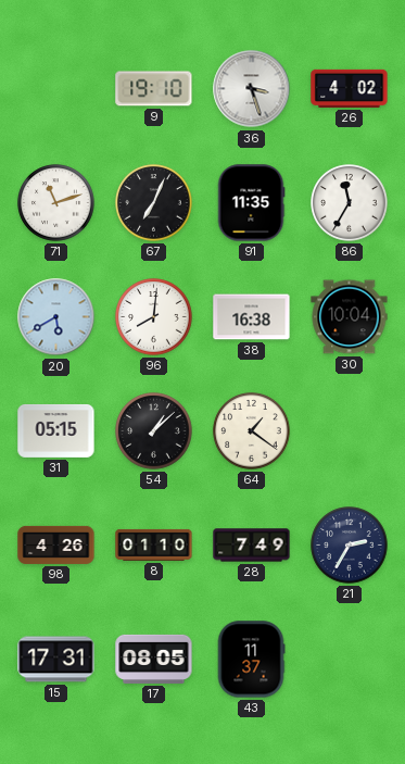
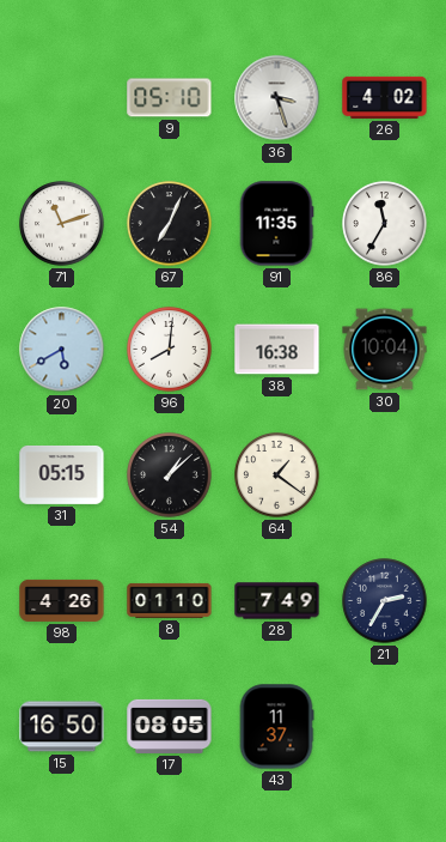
9: 19:10 -> 05:10 (170, 98)
15: 17:31 -> 16:50 (62, 727)
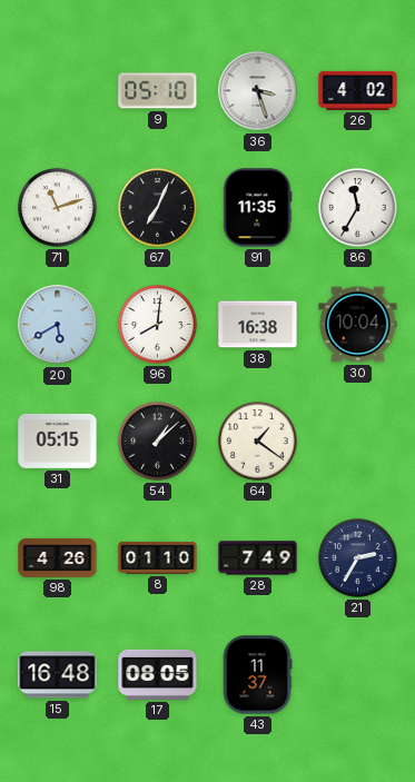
15: 16:50 -> 16:48 (58, 675)
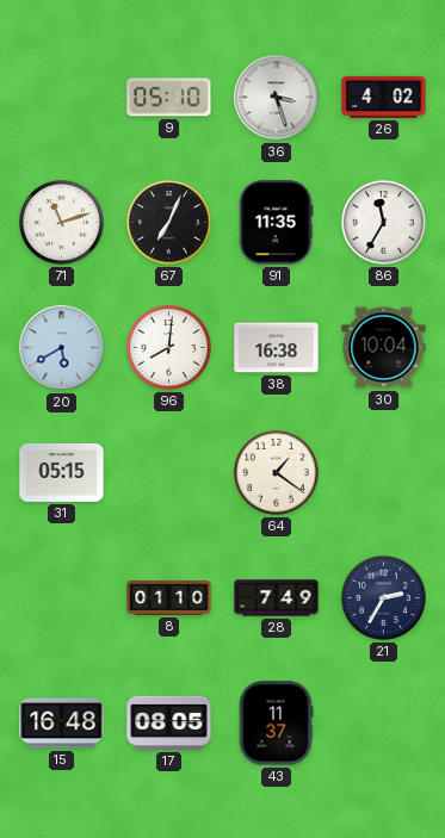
54: 1:08 -> none (158, 442)
98: 4:26 -> none (58, 557)
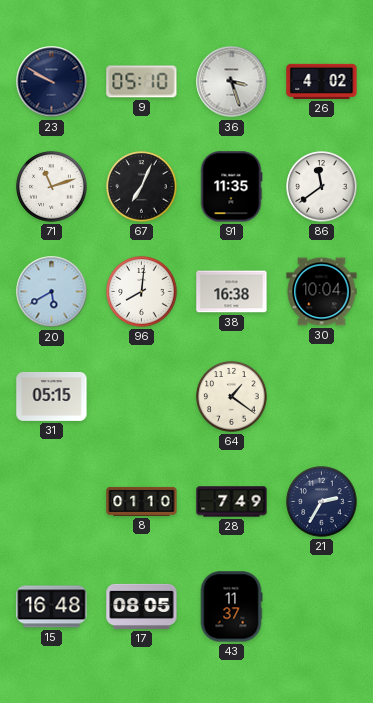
23: none -> 9:50 (52, 82)
86: 11:35 -> 11:39 (322, 187)
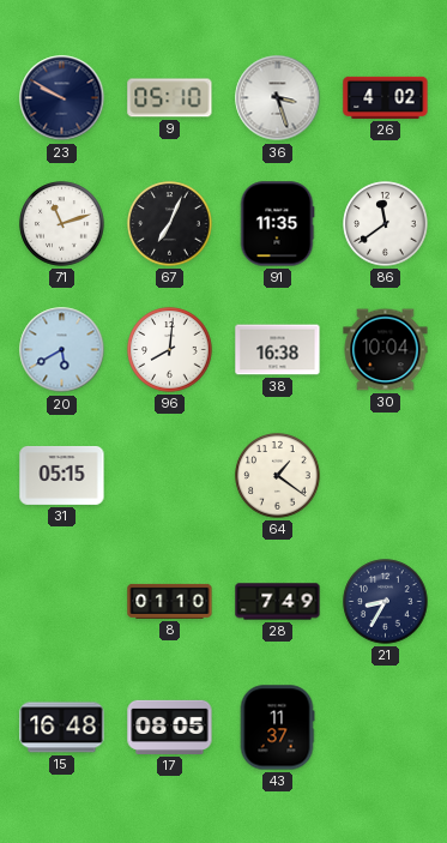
21: 2:35 -> 8:35 (386, 602)
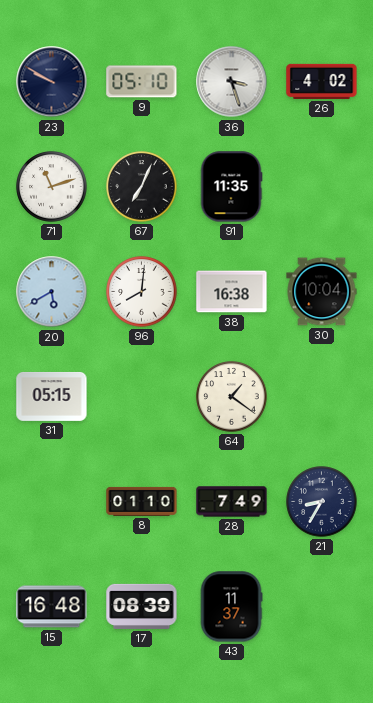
86: 11:39 -> none (386, 224)
17: 08:05 -> 08:39 (142, 606)
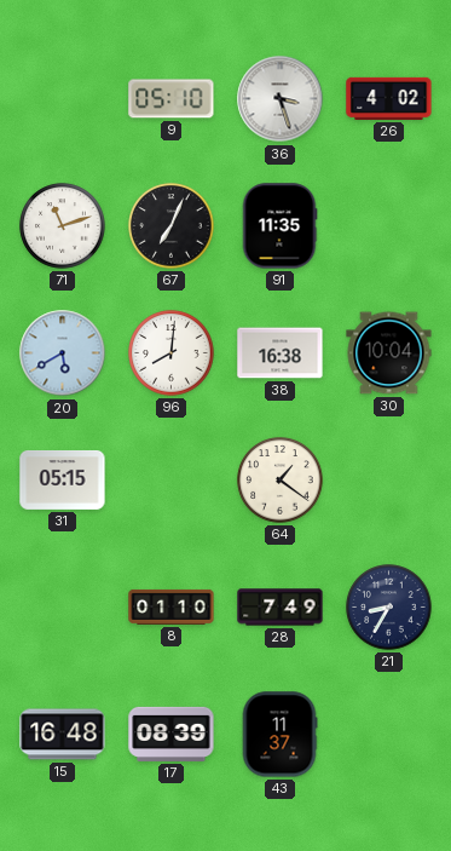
23: 9:50 -> none (52, 82)
